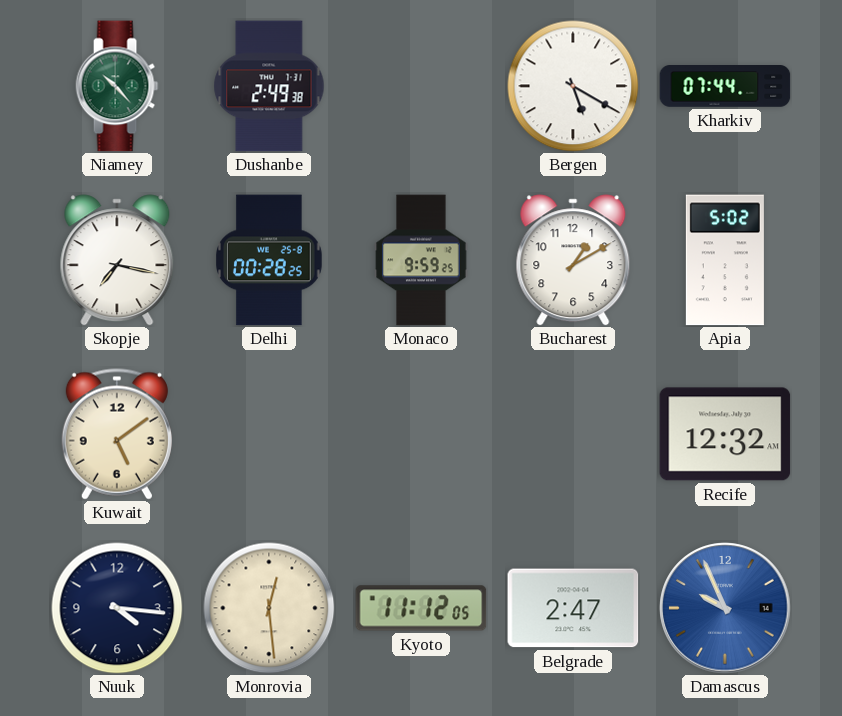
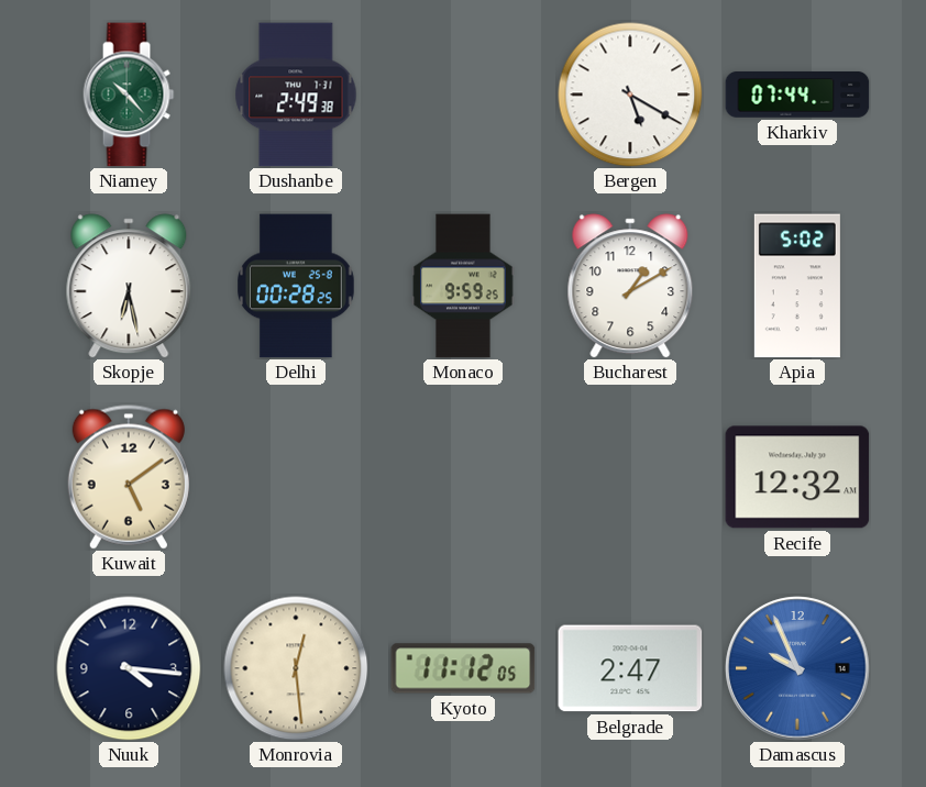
Skopje: 7:17 -> 6:28 (129, 286)
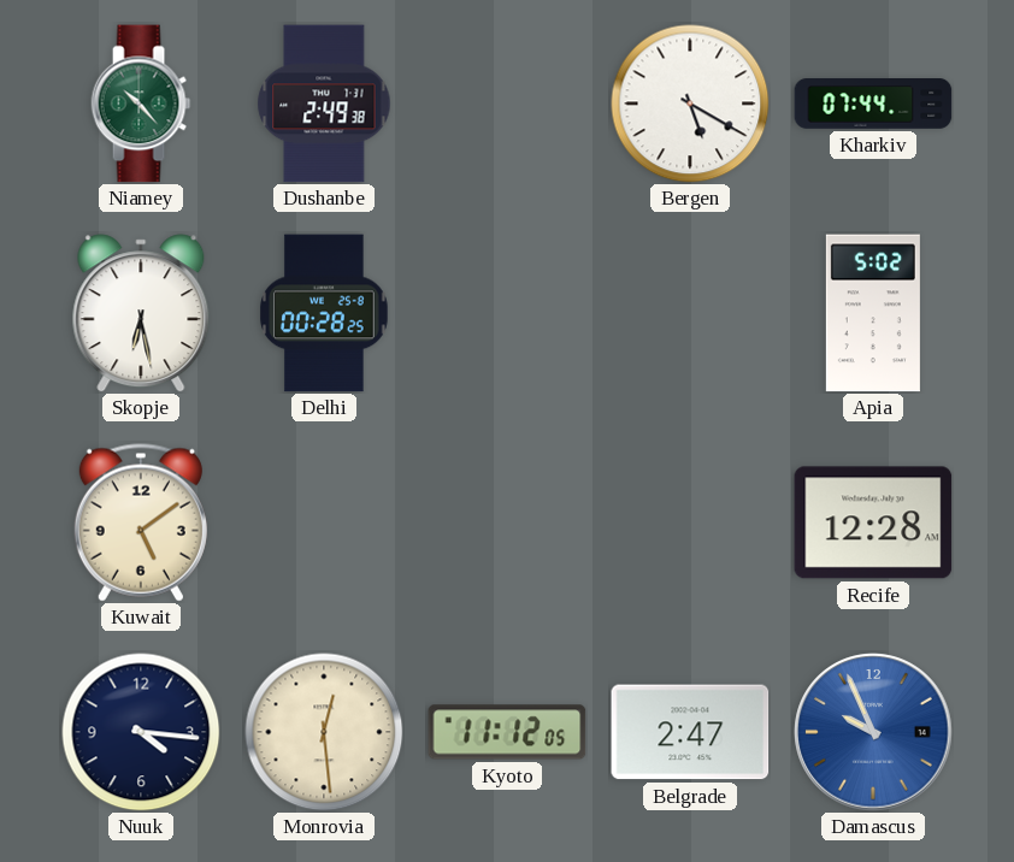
Monaco: 9:59 -> none (463, 286)
Bucharest: 1:10 -> none (630, 286)
Recife: 12:32 -> 12:28 (873, 522)
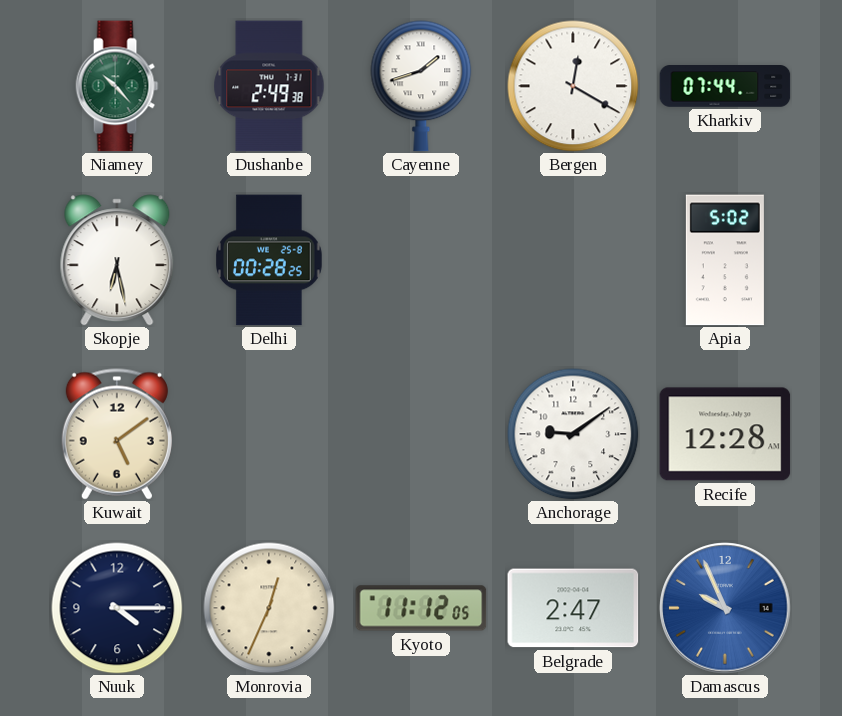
Cayenne: none -> 1:42 (421, 86)
Bergen: 5:20 -> 12:20 (573, 86)
Anchorage: none -> 9:09 (573, 434)
Nuuk: 4:16 -> 4:15 (117, 608)
Monrovia: 12:29 -> 12:34 (269, 608)
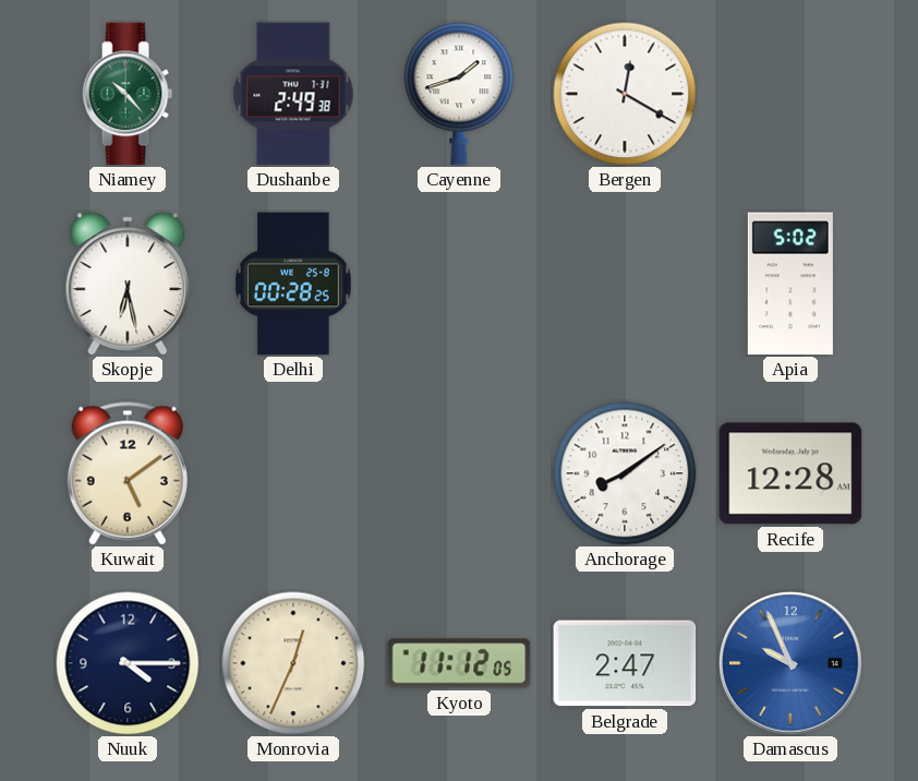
Kharkiv: 07:44 -> none (725, 87)
Anchorage: 9:09 -> 8:09 (625, 473)
